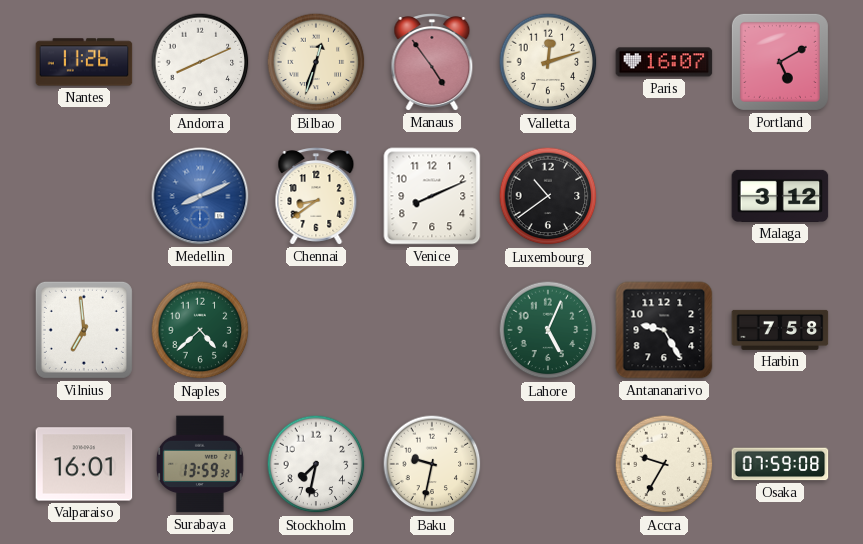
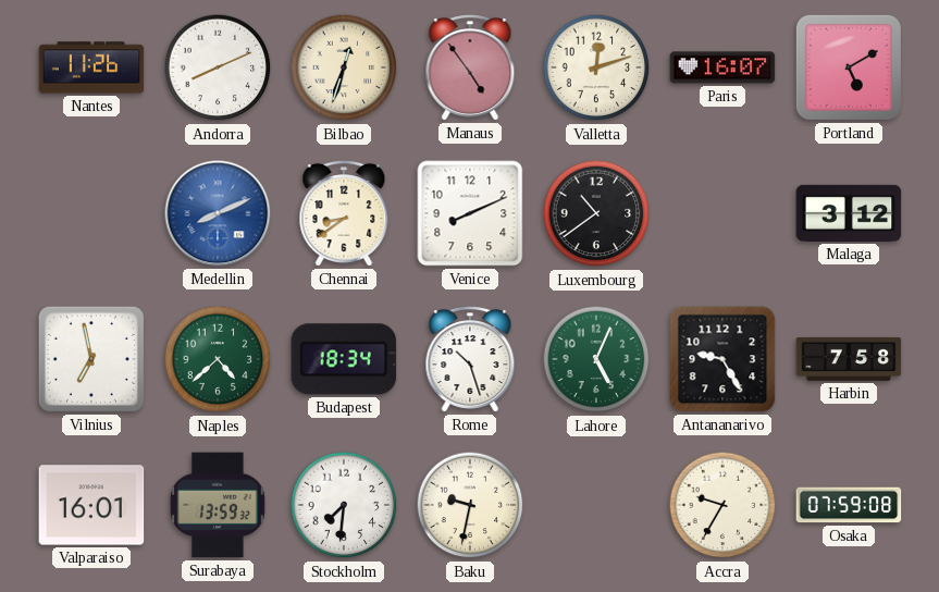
Vilnius: 6:59 -> 6:58 (91, 359)
Budapest: none -> 18:34 (344, 359)
Rome: none -> 10:27 (470, 359)
Stockholm: 7:32 -> 7:31 (344, 505)
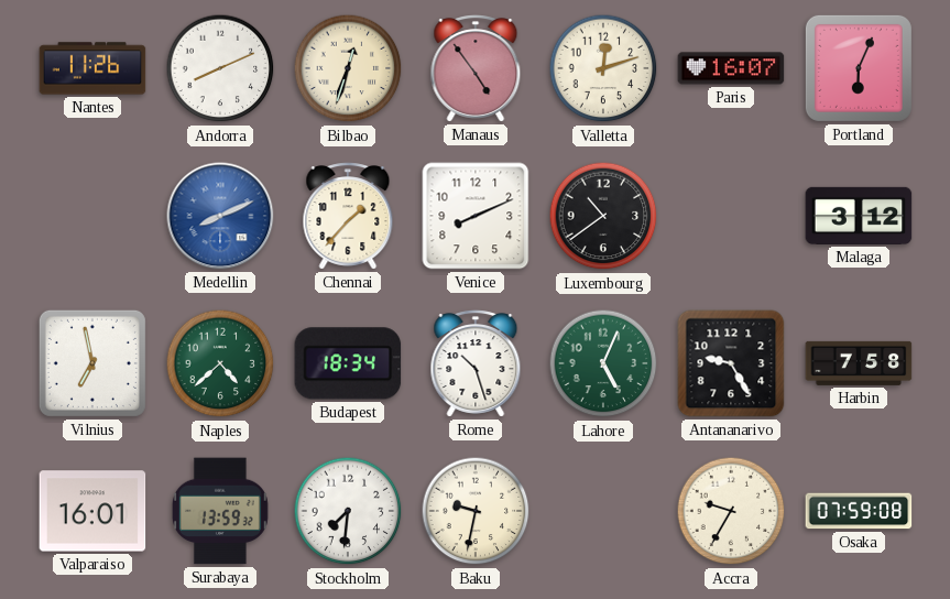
Portland: 5:10 -> 6:04 (859, 68)
Chennai: 8:39 -> 1:37 (348, 216)
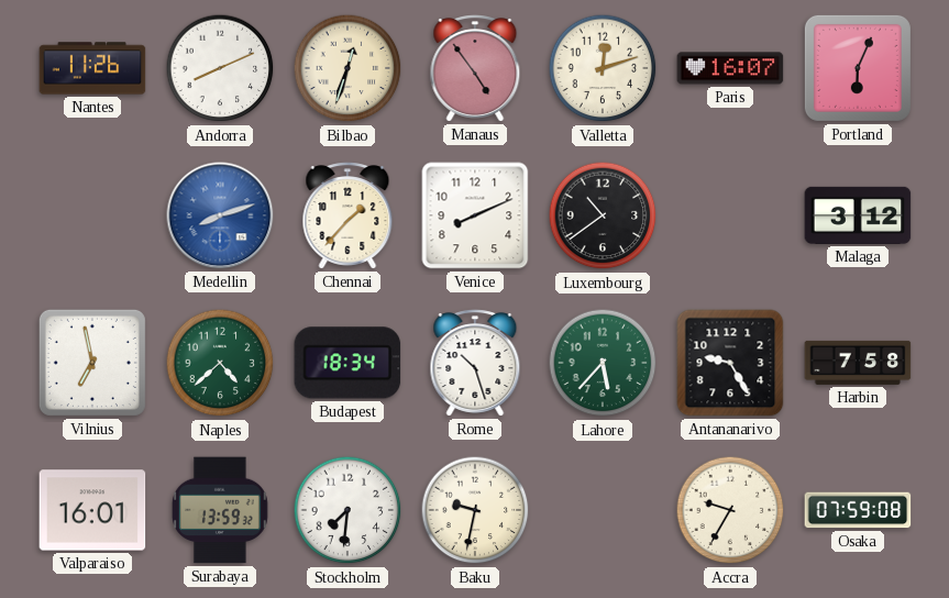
Medellin: 8:11 -> 8:12 (220, 215)
Lahore: 5:04 -> 5:37 (603, 363)
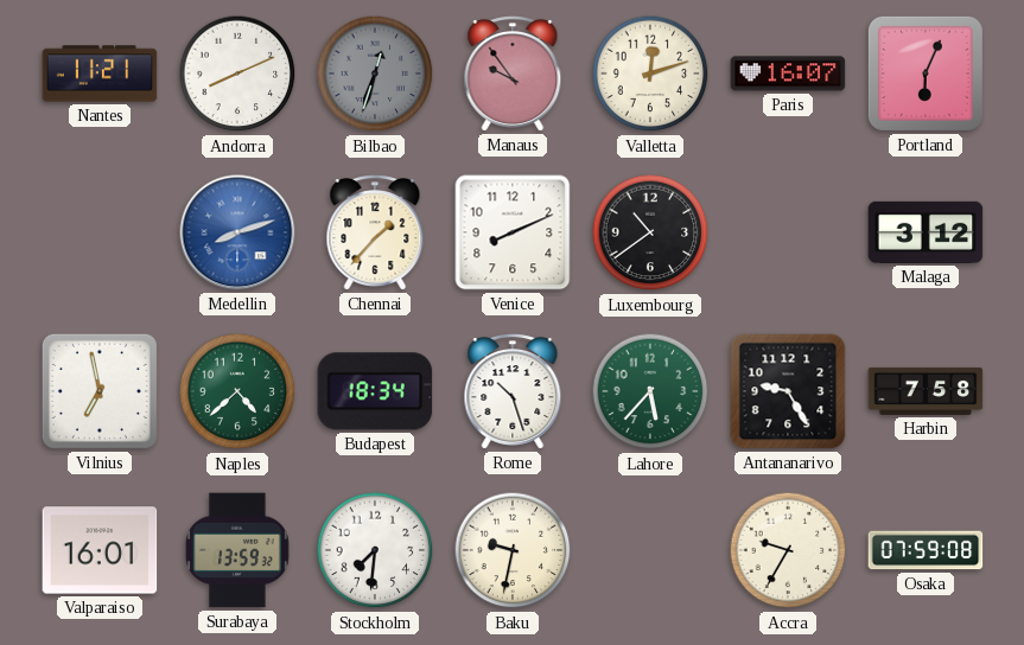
Nantes: 11:26 -> 11:21 (100, 74)
Bilbao dial: cream -> grey (375, 74)
Manaus: 4:54 -> 9:54 (513, 74)
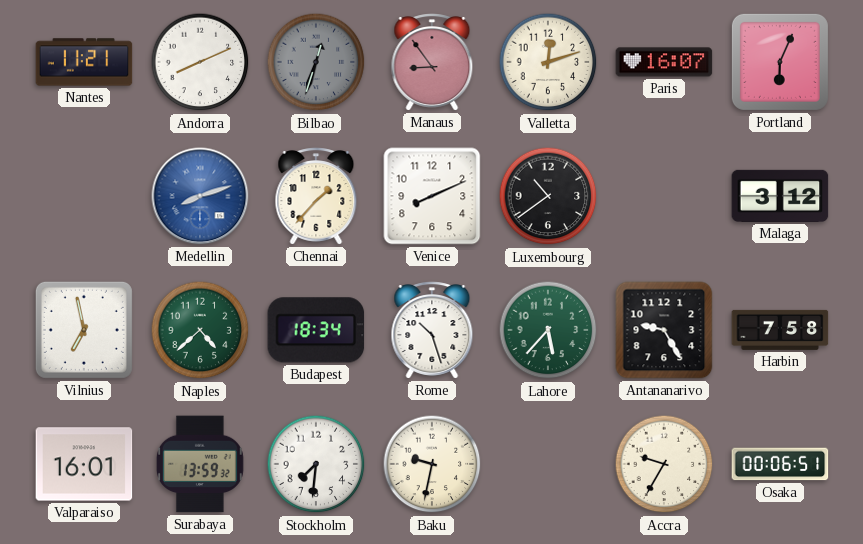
Manaus: 9:54 -> 8:54 (432, 62)
Osaka: 07:59 -> 00:06 (780, 464)
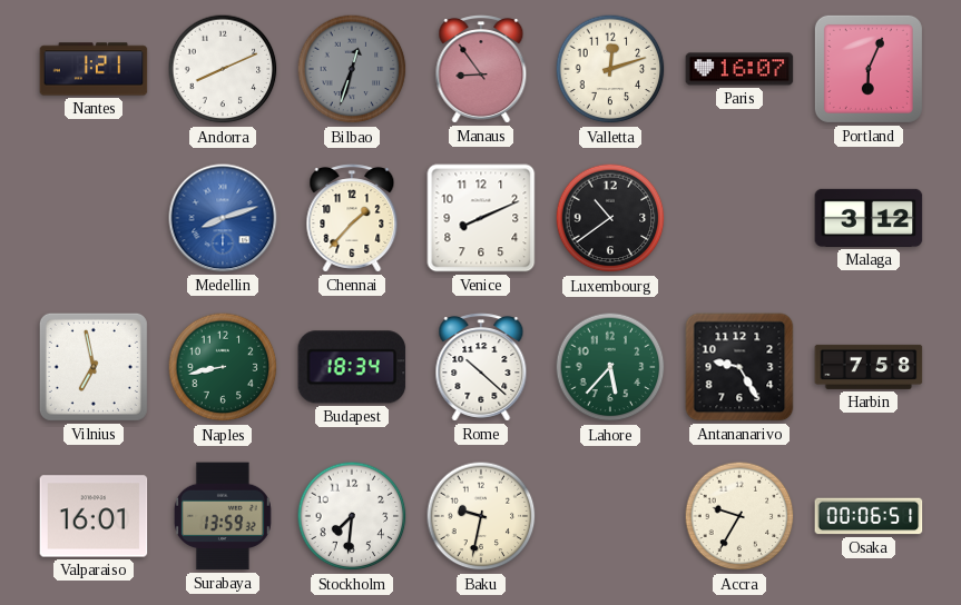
Nantes: 11:21 -> 1:21 (94, 69)
Naples: 4:38 -> 8:43 (223, 367)
Rome: 10:27 -> 10:22 (481, 367)
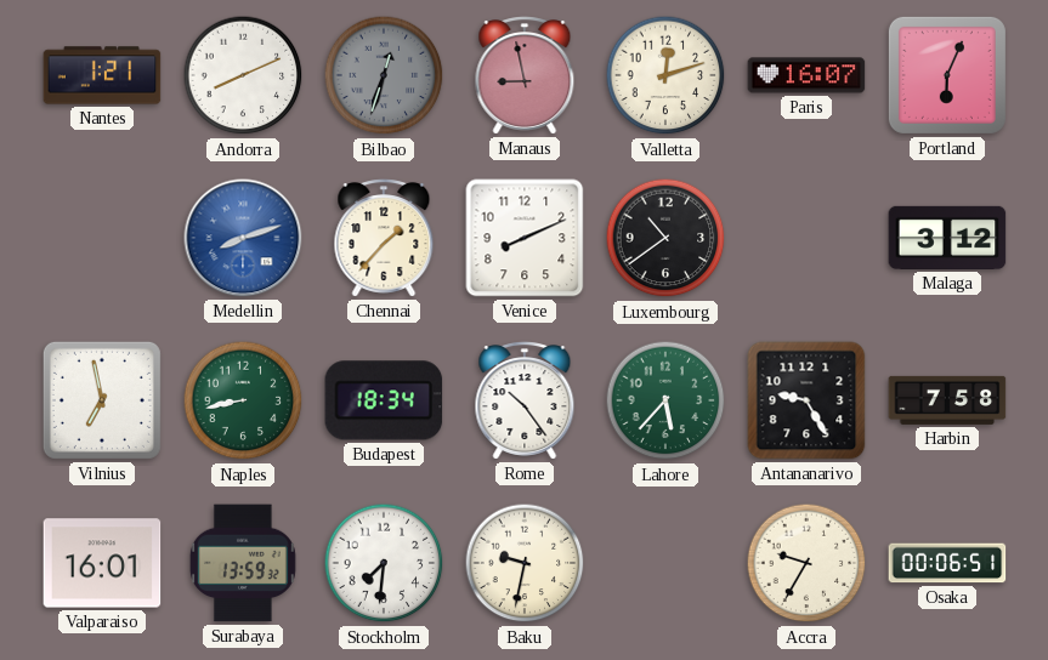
Manaus: 8:54 -> 8:58 (525, 75)
Rome: 10:22 -> 10:24 (525, 400)
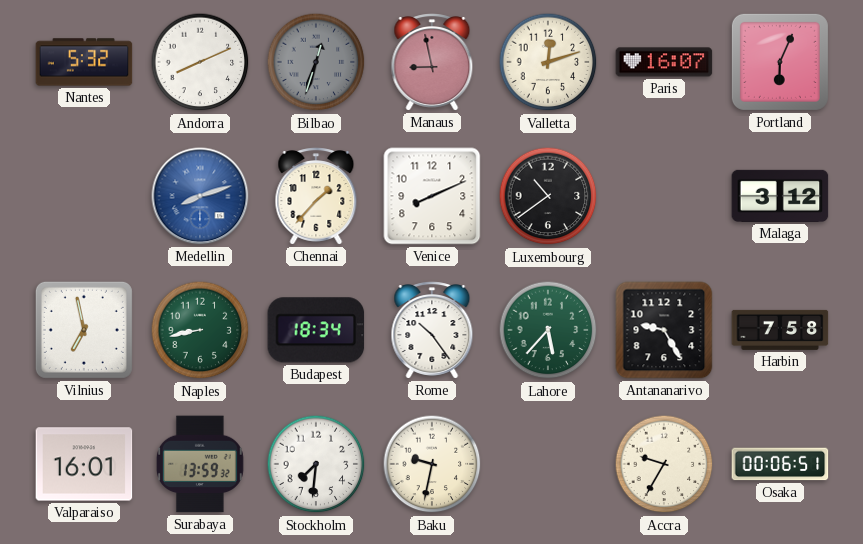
Nantes: 1:21 -> 5:32 (84, 62)
